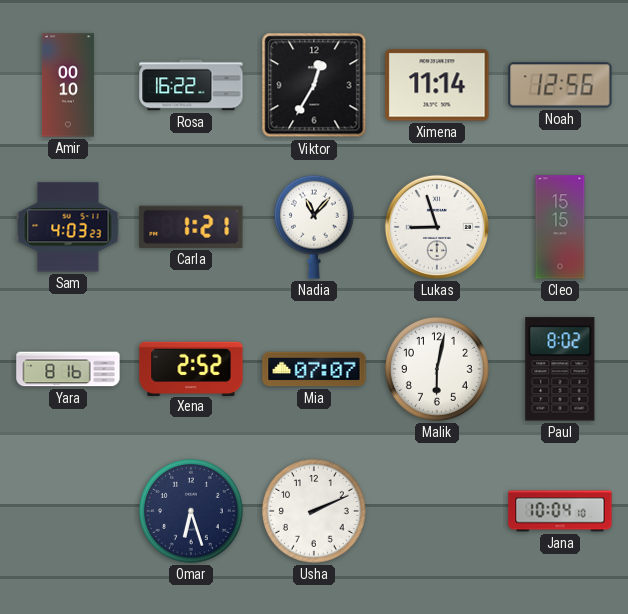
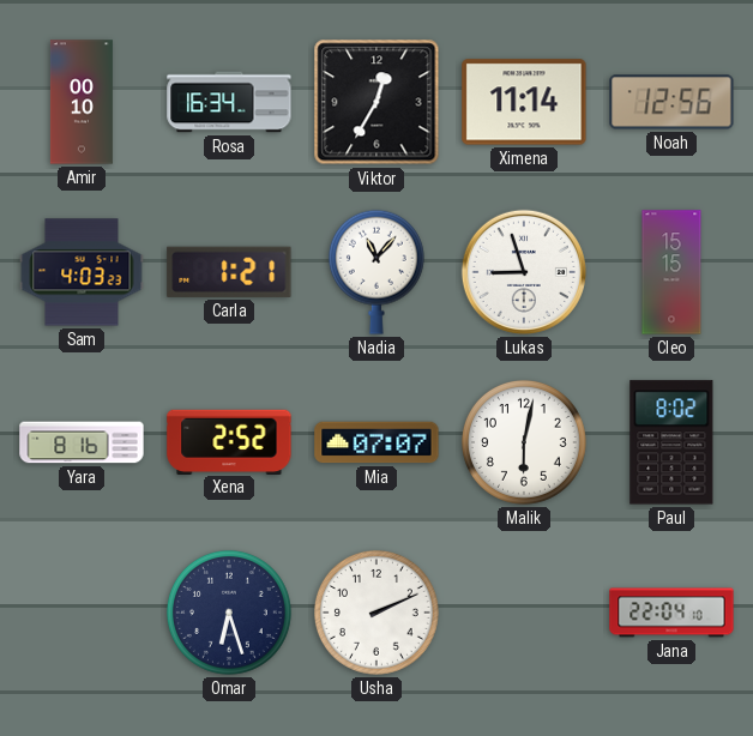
Rosa: 16:22 -> 16:34 (229, 102)
Jana: 10:04 -> 22:04 (671, 613)
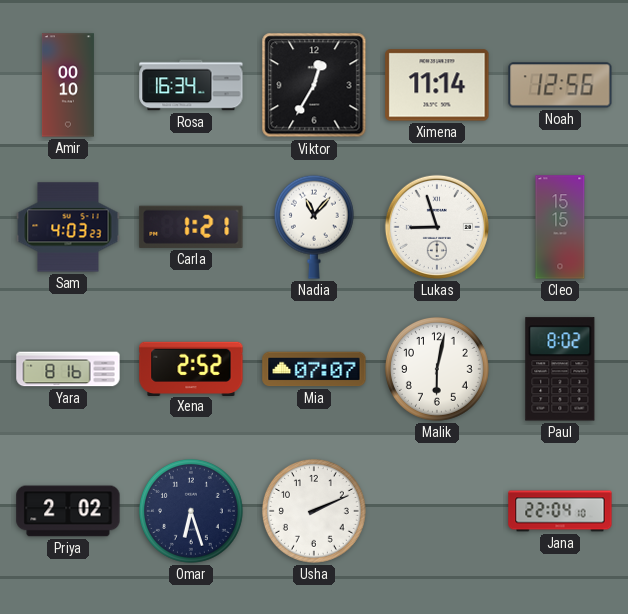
Priya: none -> 2:02 (68, 511)
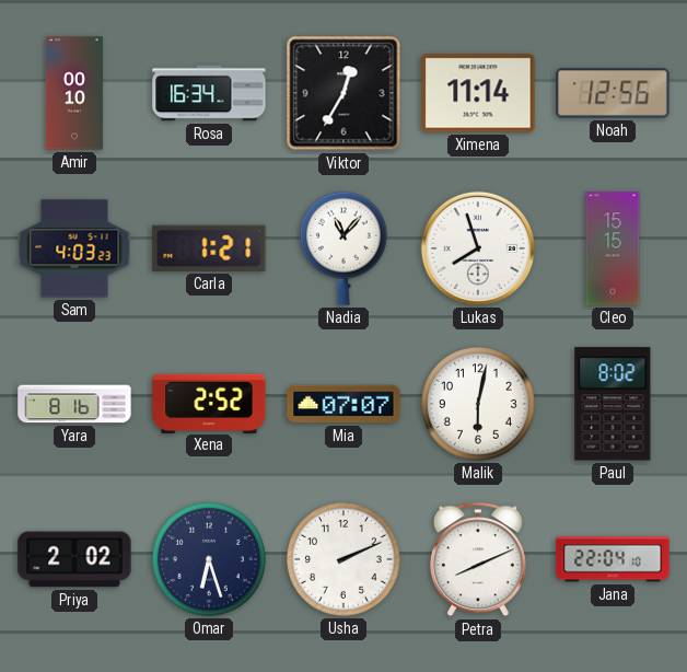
Lukas: 8:57 -> 7:57 (478, 248)
Petra: none -> 8:11 (478, 559)
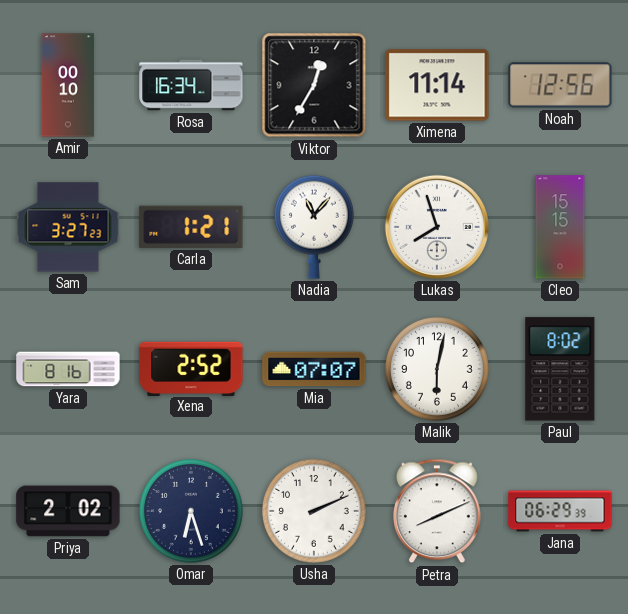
Sam: 4:03 -> 3:27 (68, 227)
Jana: 22:04 -> 06:29 (560, 511)
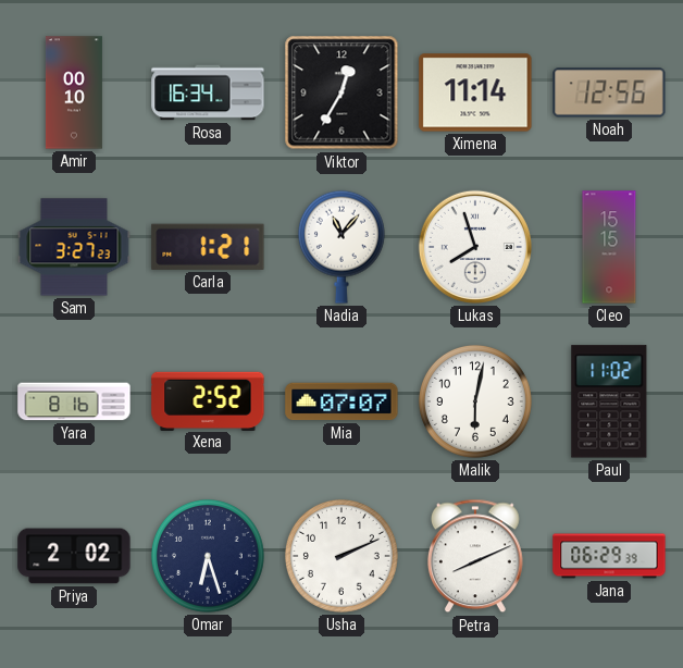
Paul: 8:02 -> 11:02 (609, 401)
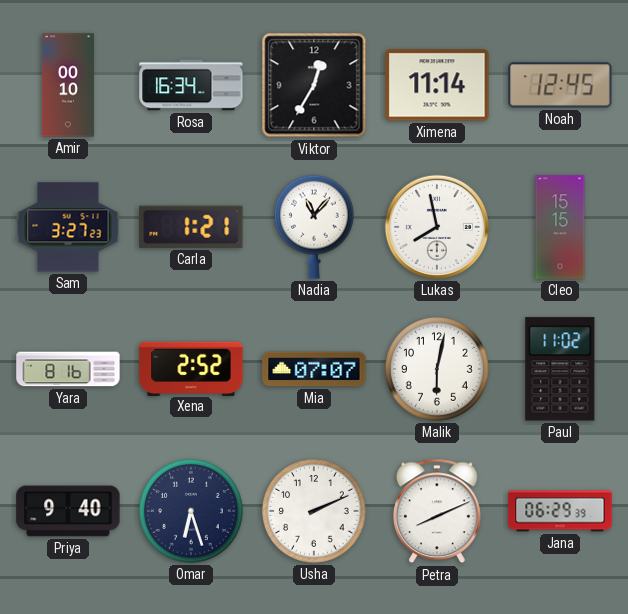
Noah: 12:56 -> 12:45 (560, 85)
Lukas: 7:57 -> 7:58 (437, 227)
Priya: 2:02 -> 9:40 (68, 511)
